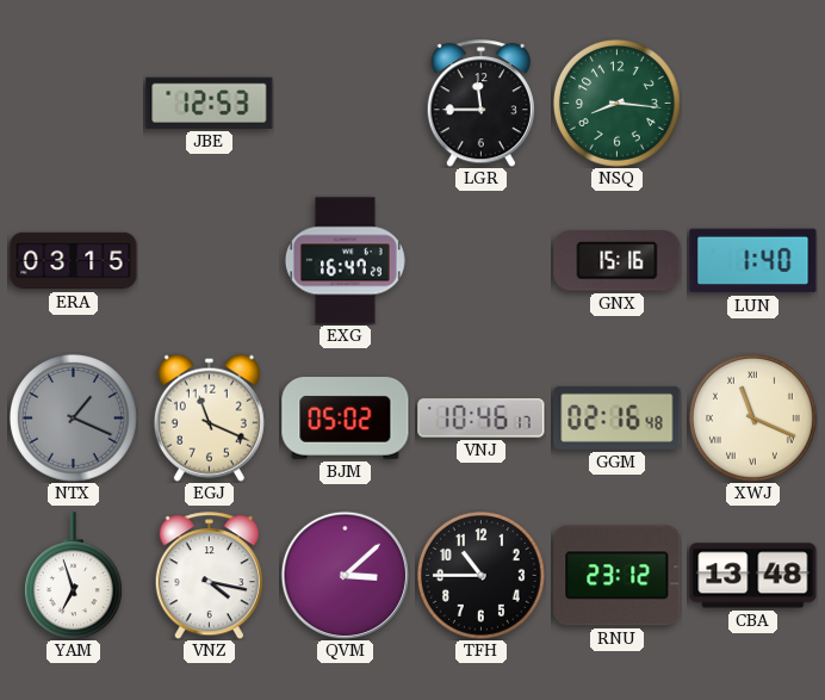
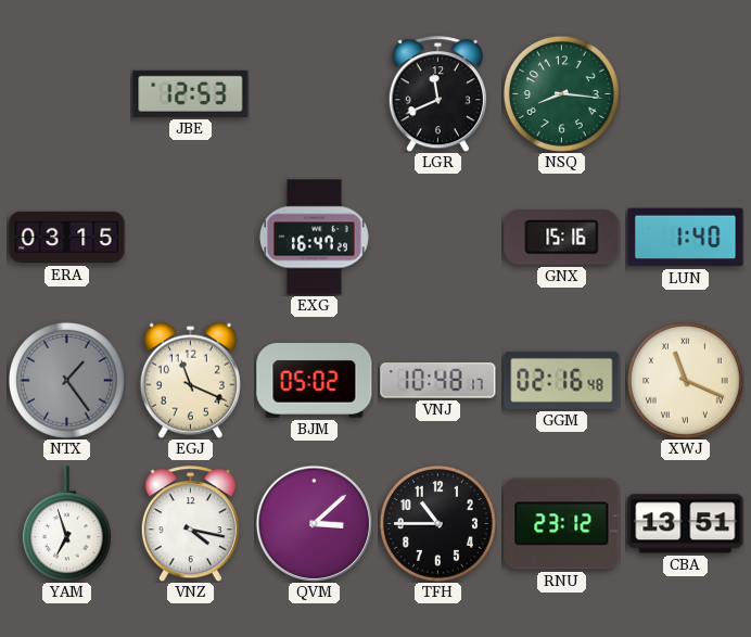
LGR: 11:45 -> 11:41 (437, 94)
NTX: 1:19 -> 1:24 (66, 380)
VNJ: 10:46 -> 10:48 (438, 381)
CBA: 13:48 -> 13:51 (686, 524)
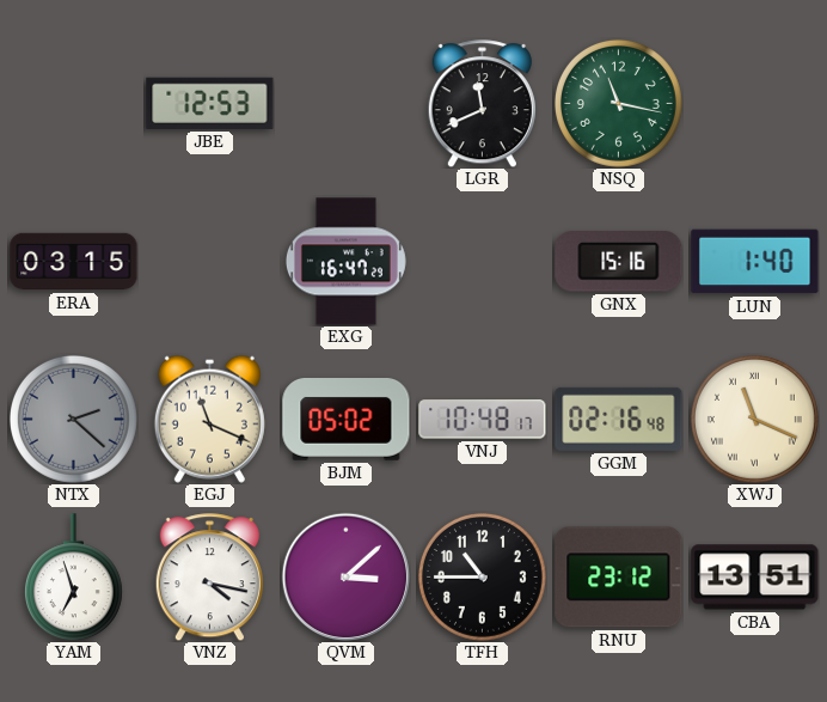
NSQ: 8:16 -> 11:17 (618, 103)
NTX: 1:24 -> 2:22 (73, 419)
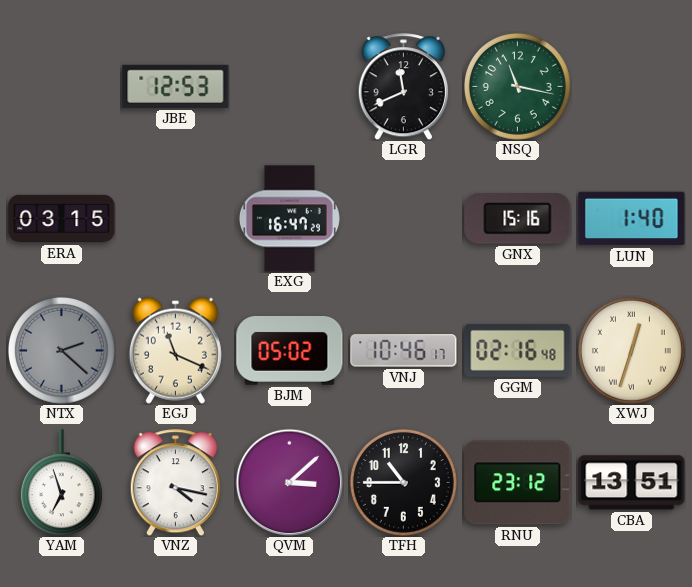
VNJ: 10:48 -> 10:46 (404, 351)
XWJ: 11:19 -> 12:33 (631, 350)
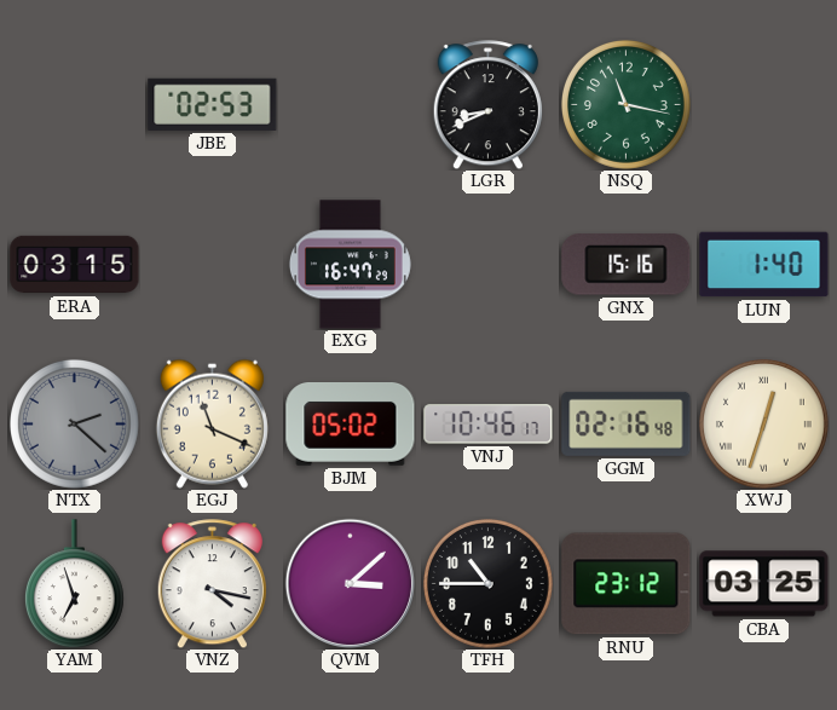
JBE: 12:53 -> 02:53 (213, 104)
LGR: 11:41 -> 8:41 (487, 105)
CBA: 13:51 -> 03:25 (764, 584)
